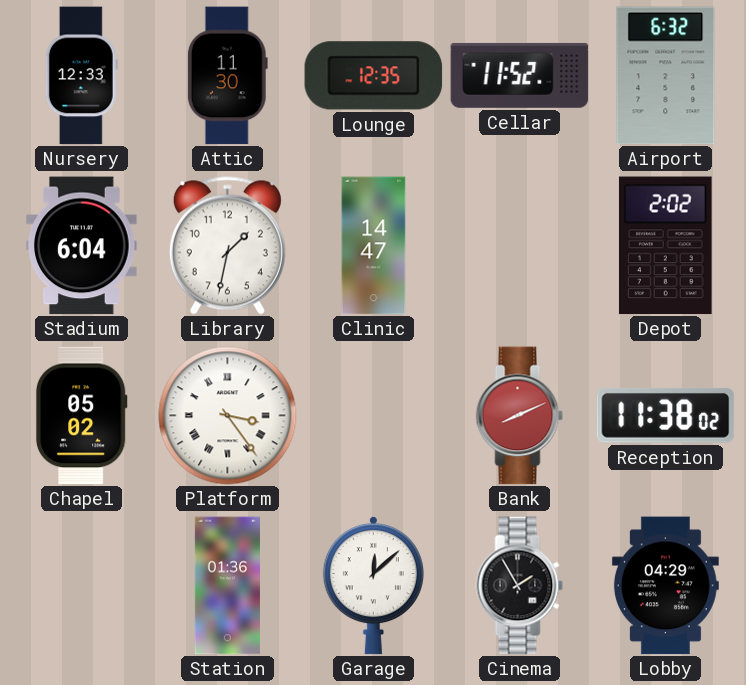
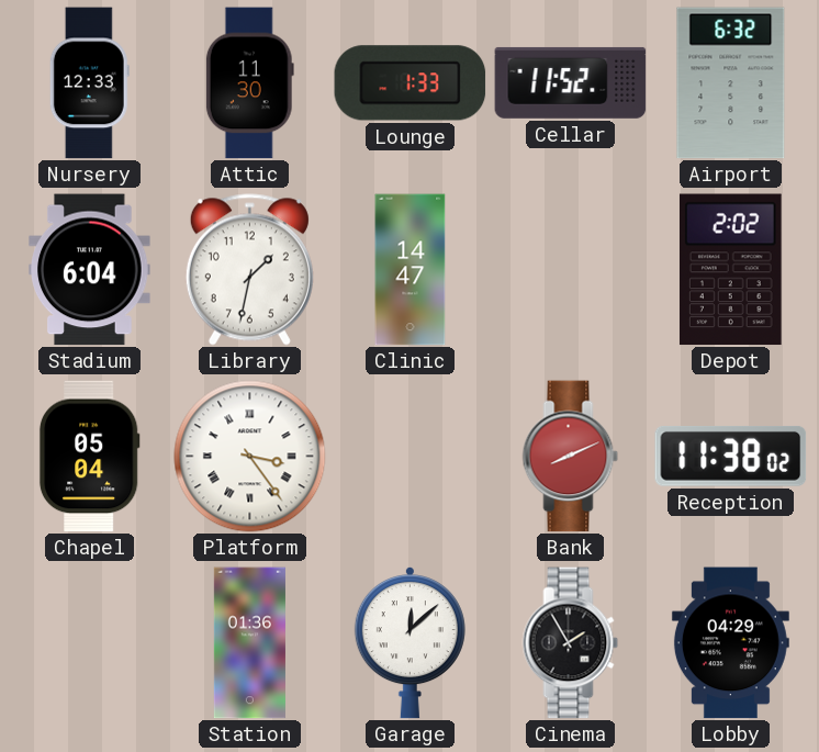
Lounge: 12:35 -> 1:33 (411, 83)
Chapel: 05:02 -> 05:04 (89, 457)
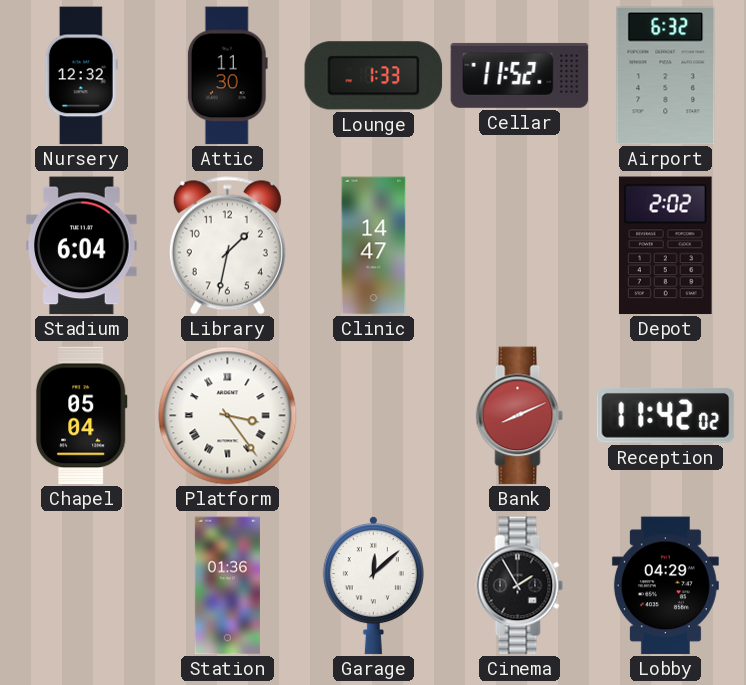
Nursery: 12:33 -> 12:32 (81, 76)
Reception: 11:38 -> 11:42 (666, 415)
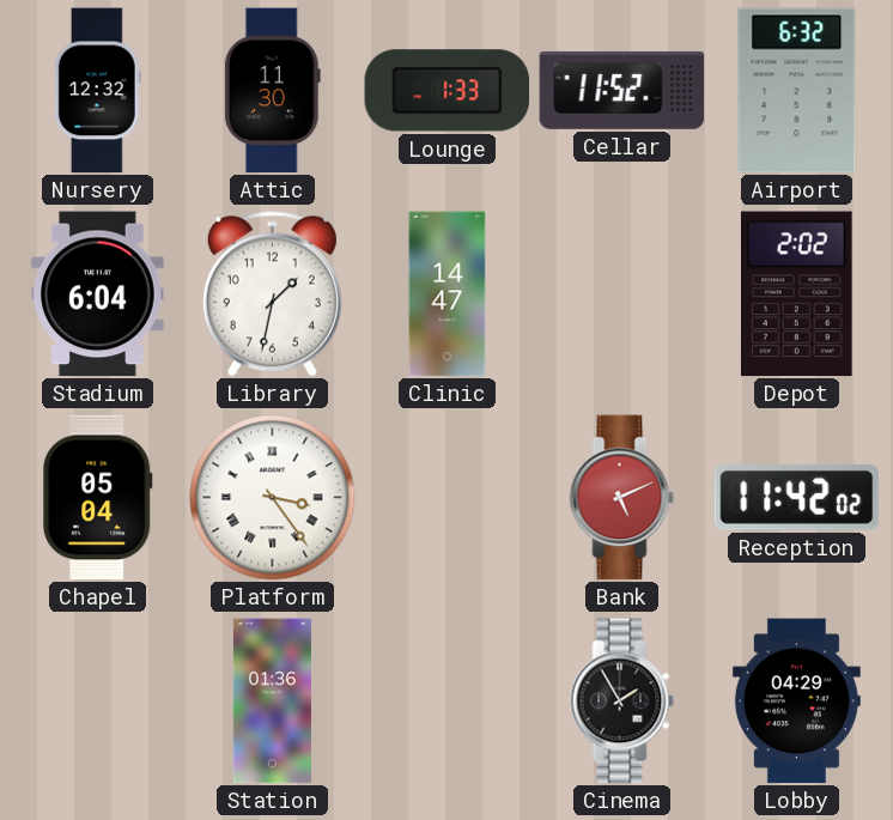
Bank: 8:11 -> 5:11 (622, 498)
Garage: 12:08 -> none (373, 585)
